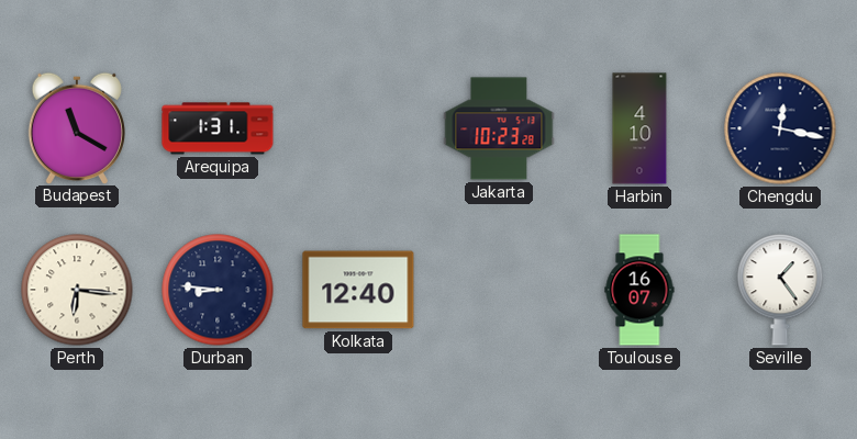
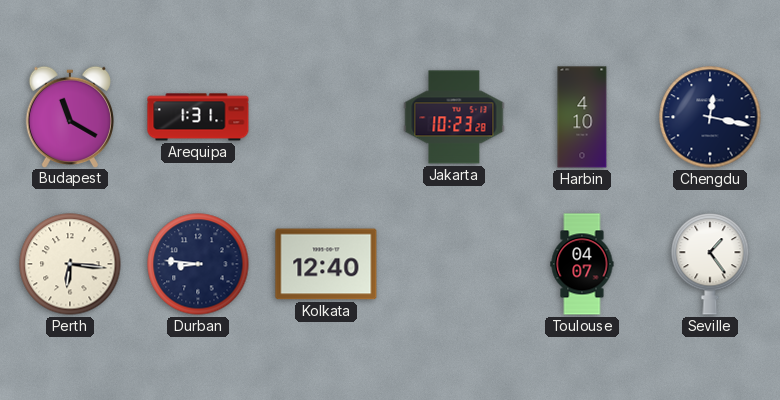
Toulouse: 16:07 -> 04:07 (582, 264)
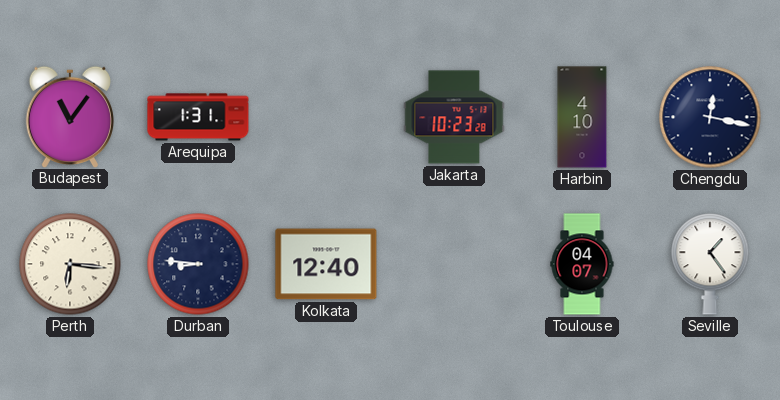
Budapest: 11:20 -> 11:06 (70, 116)
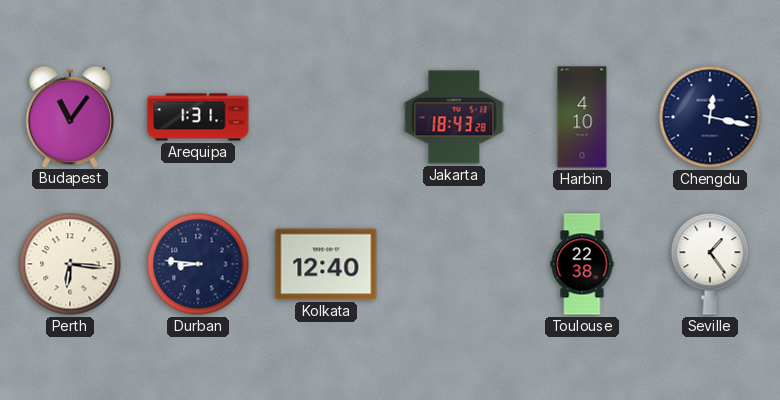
Jakarta: 10:23 -> 18:43 (454, 117)
Toulouse: 04:07 -> 22:38 (582, 264)
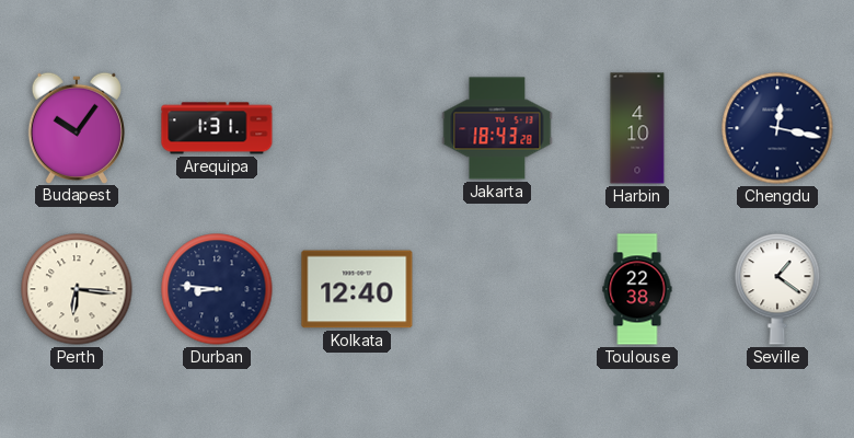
Budapest: 11:06 -> 10:06 (77, 127)
Seville: 1:24 -> 1:21 (777, 289)
